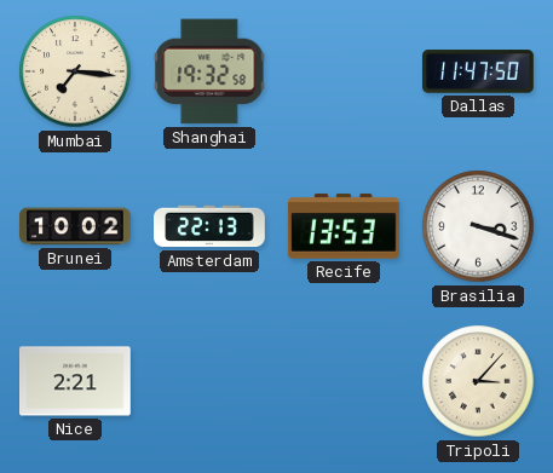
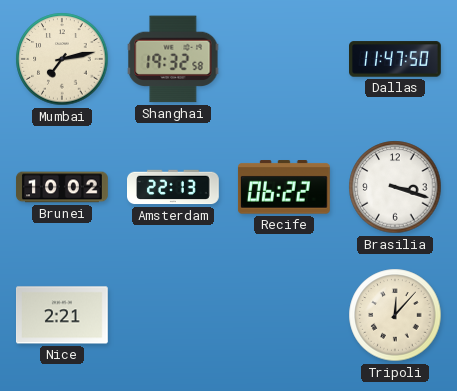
Mumbai: 7:16 -> 7:13 (62, 59)
Recife: 13:53 -> 06:22 (284, 187)
Tripoli: 3:07 -> 12:07 (395, 315)
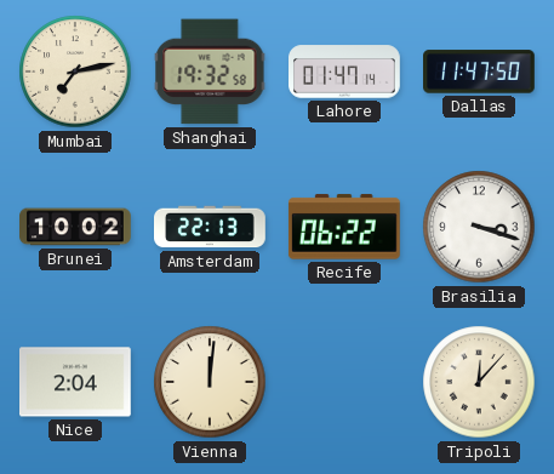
Lahore: none -> 01:47 (345, 72)
Nice: 2:21 -> 2:04 (76, 382)
Vienna: none -> 12:01 (210, 382)
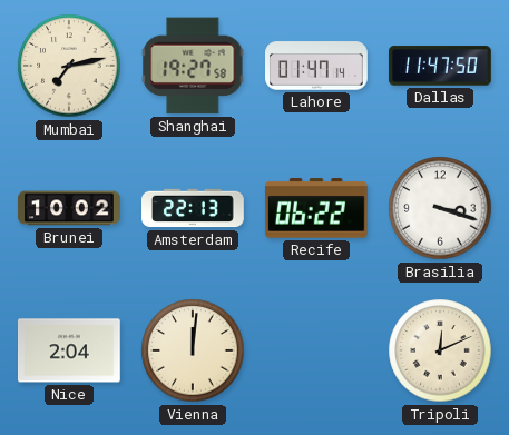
Shanghai: 19:32 -> 19:27 (193, 66)
Tripoli: 12:07 -> 12:11 (440, 350)
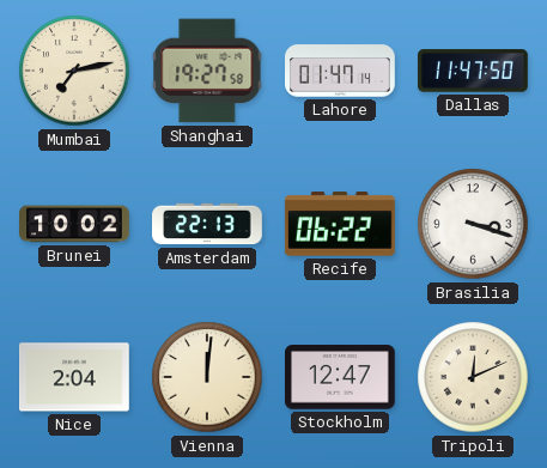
Stockholm: none -> 12:47 (341, 377)
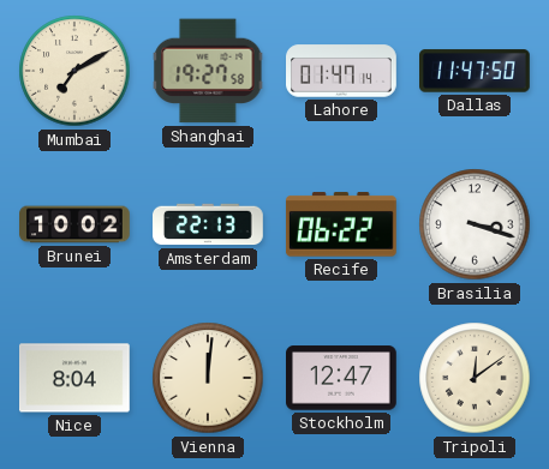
Mumbai: 7:13 -> 7:10 (74, 71)
Nice: 2:04 -> 8:04 (76, 378)
Tripoli: 12:11 -> 12:09 (475, 378)
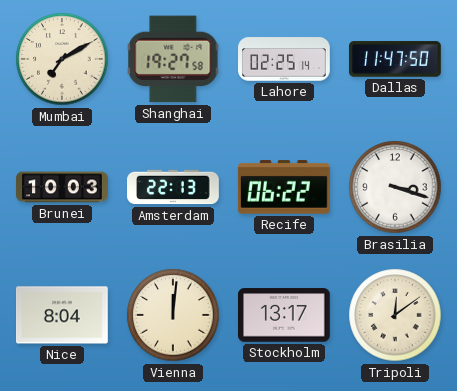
Lahore: 01:47 -> 02:25 (285, 59)
Brunei: 10:02 -> 10:03 (62, 187)
Stockholm: 12:47 -> 13:17 (285, 315)
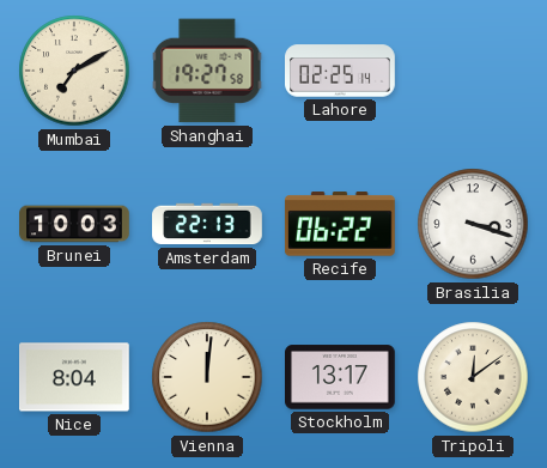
Dallas: 11:47 -> none (396, 59)
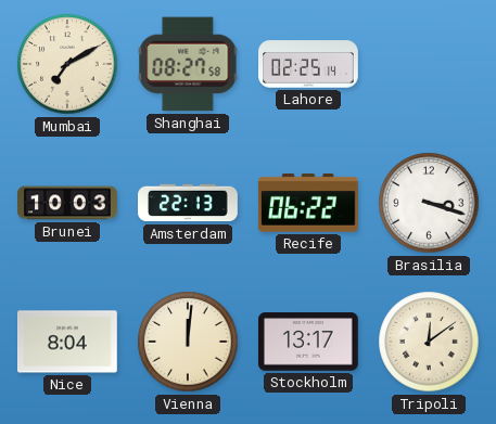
Shanghai: 19:27 -> 08:27 (188, 64)
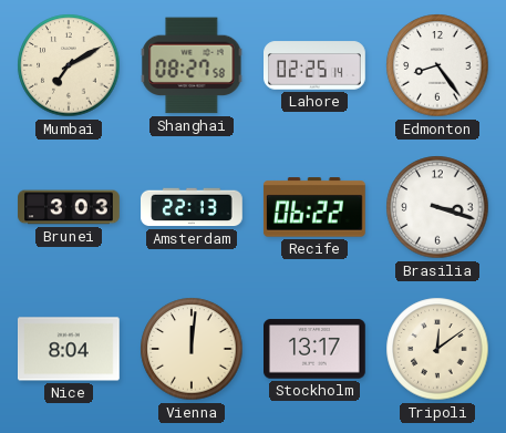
Edmonton: none -> 8:24 (437, 65)
Brunei: 10:03 -> 3:03 (69, 207)
